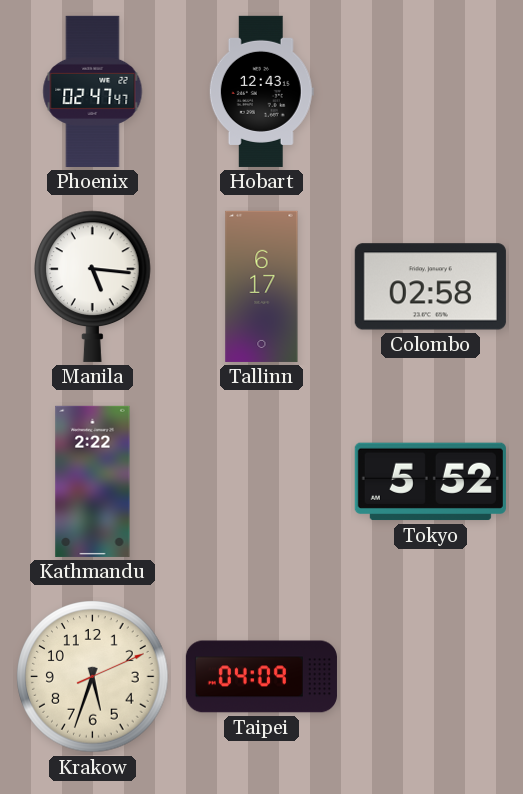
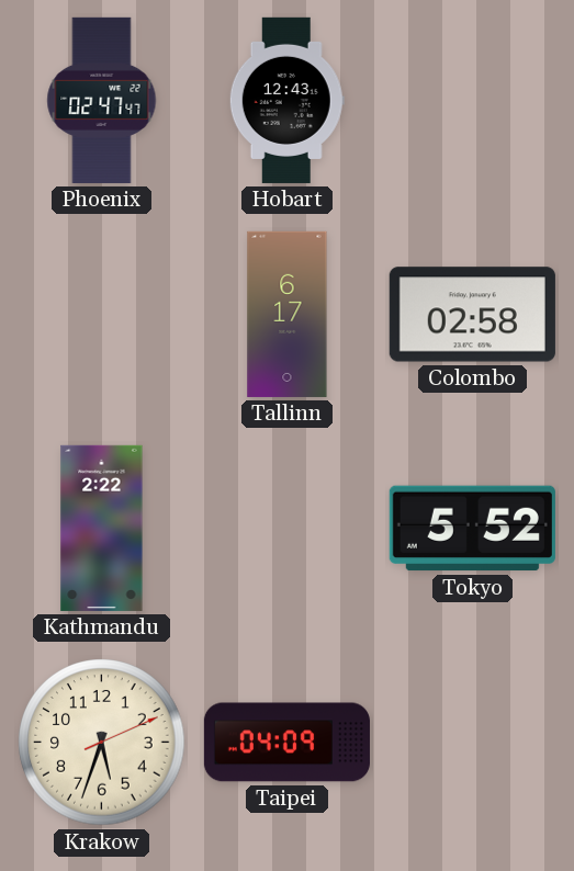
Manila: 5:16 -> none (93, 286)
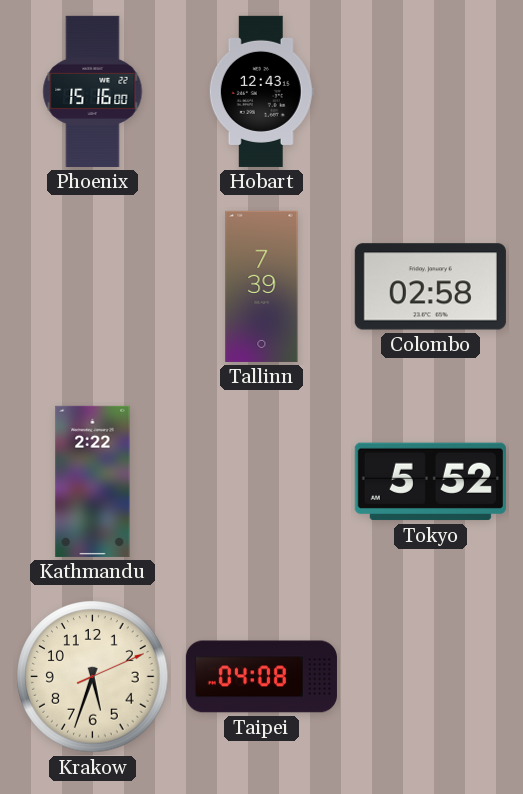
Phoenix: 02:47 -> 15:16 (93, 91)
Tallinn: 6:17 -> 7:39 (262, 286)
Taipei: 04:09 -> 04:08 (261, 677)
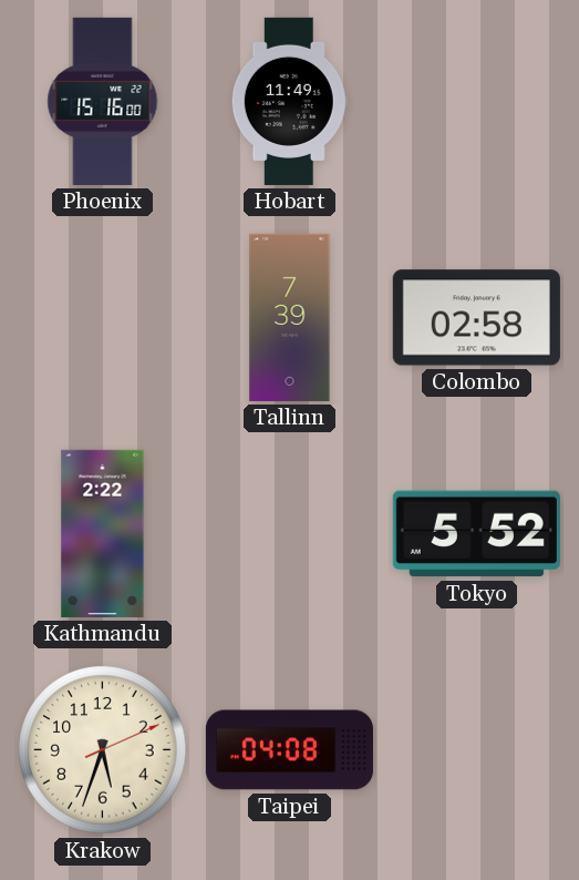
Hobart: 12:43 -> 11:49 (289, 101)
